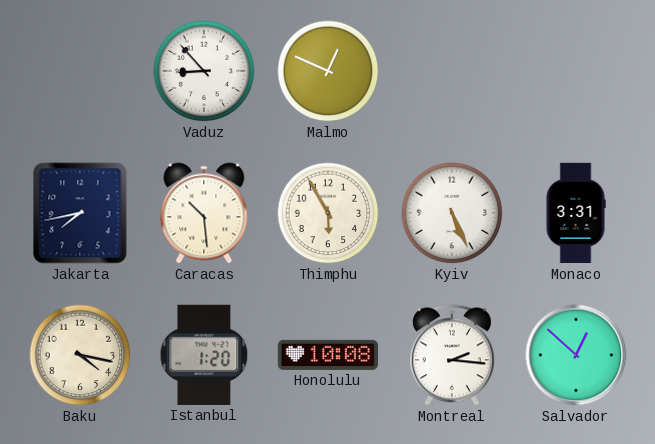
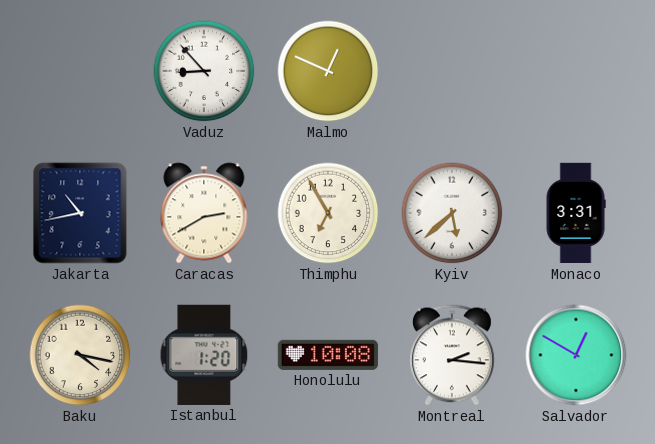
Jakarta: 7:43 -> 10:43 (80, 213)
Caracas: 10:29 -> 2:40 (204, 213)
Thimphu: 5:55 -> 6:55 (328, 213)
Kyiv: 5:26 -> 5:38 (452, 213)
Salvador: 12:52 -> 12:50 (576, 355)
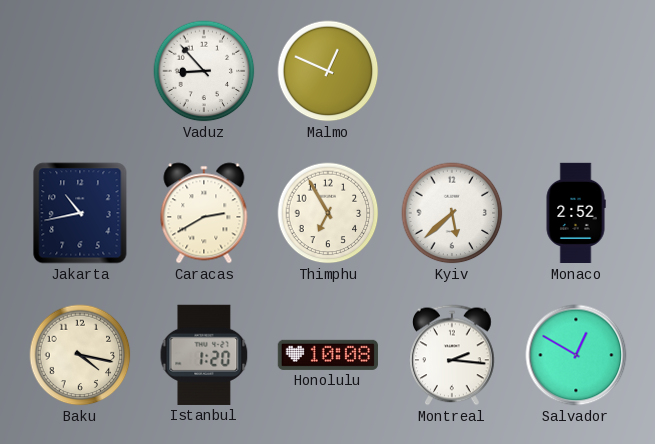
Monaco: 3:31 -> 2:52 (576, 213)
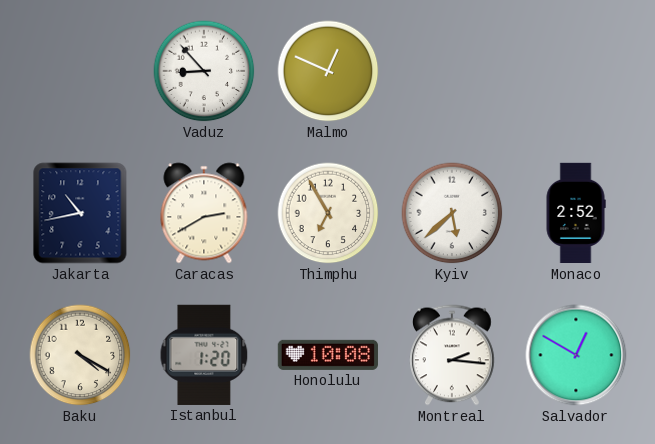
Baku: 4:17 -> 4:20 (80, 355)
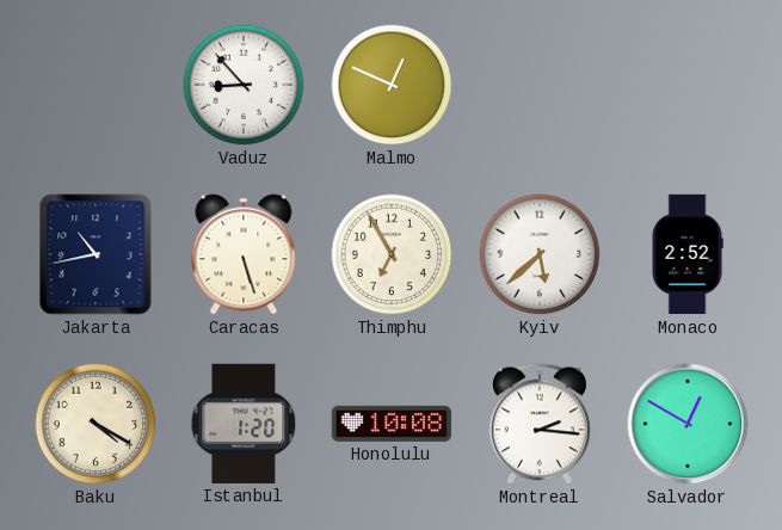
Caracas: 2:40 -> 5:27 (244, 254)
